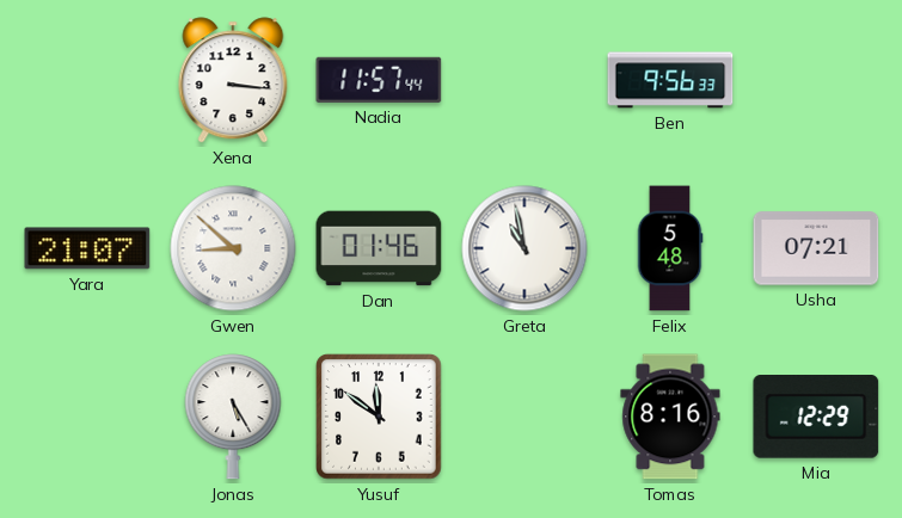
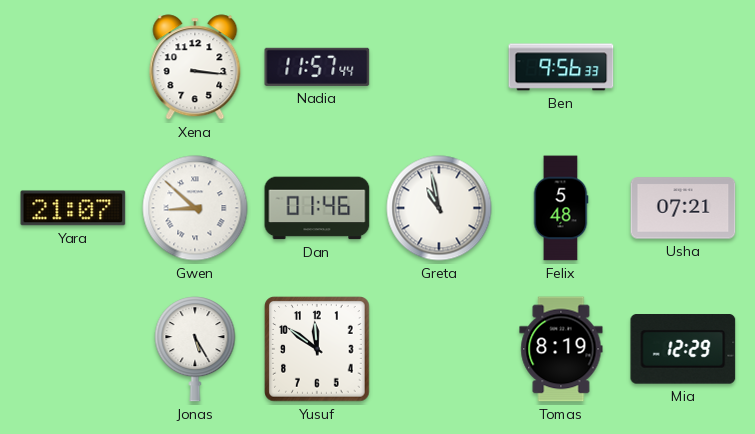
Tomas: 8:16 -> 8:19 (561, 349)
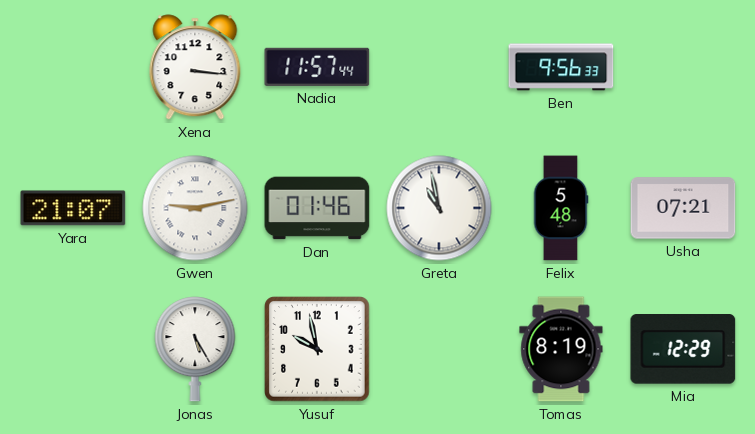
Gwen: 8:52 -> 9:13 (195, 208)
Yusuf: 11:51 -> 9:58 (317, 349)
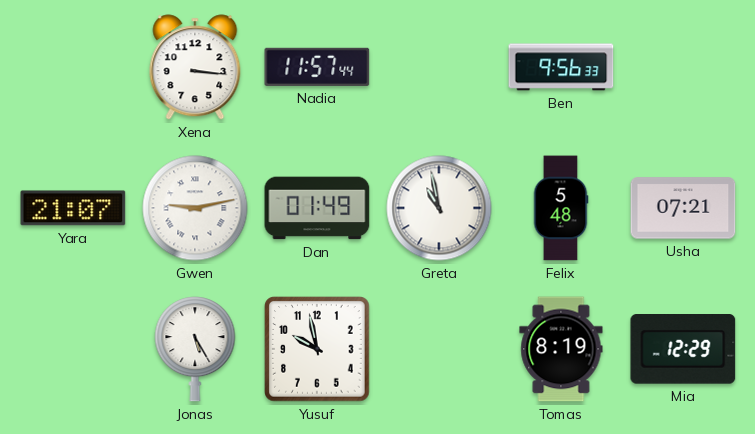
Dan: 01:46 -> 01:49 (317, 208)
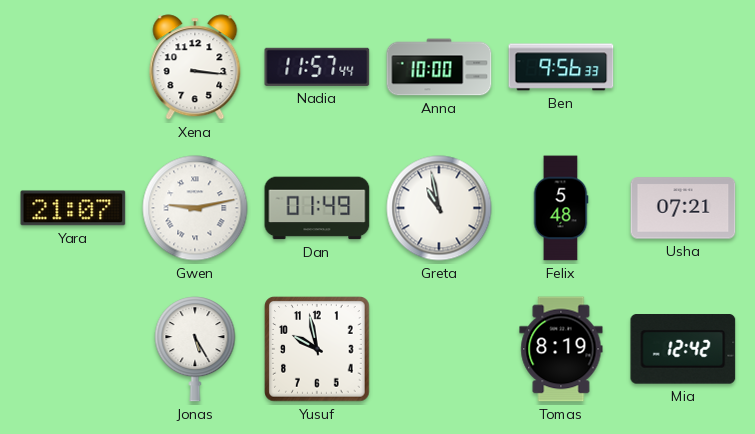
Anna: none -> 10:00 (439, 67)
Mia: 12:29 -> 12:42 (683, 350)
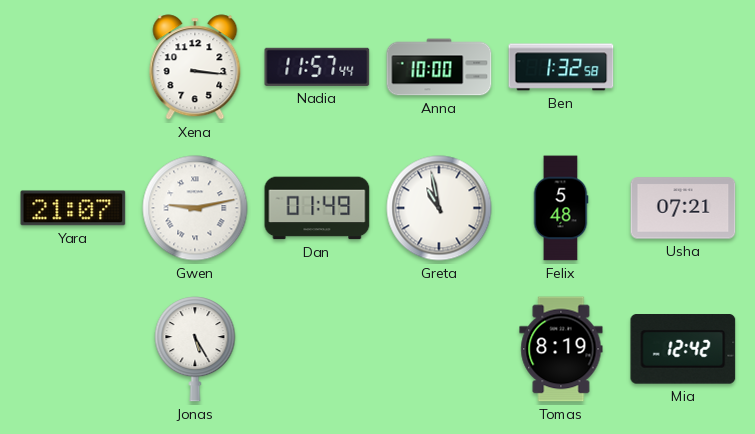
Ben: 9:56 -> 1:32 (561, 67)
Yusuf: 9:58 -> none (317, 349)
